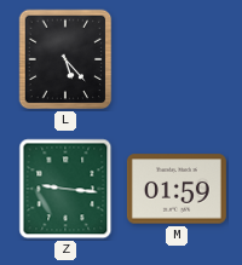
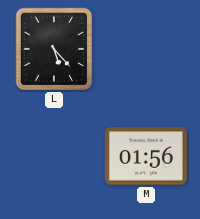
Z: 9:16 -> none (65, 189)
M: 01:59 -> 01:56 (146, 156)
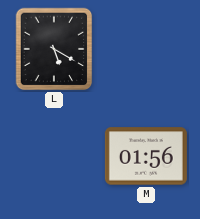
L: 5:23 -> 5:20 (54, 49)
